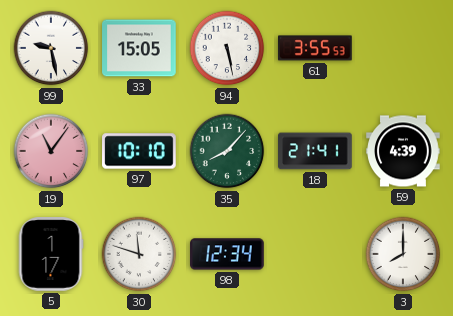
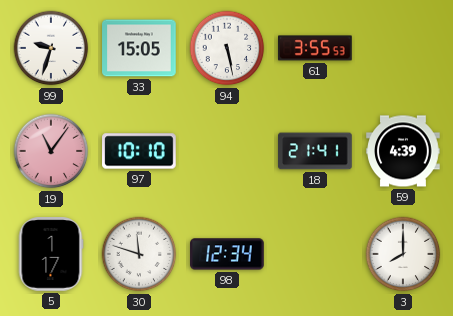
99: 9:28 -> 9:33 (51, 48)
35: 8:07 -> none (227, 151)
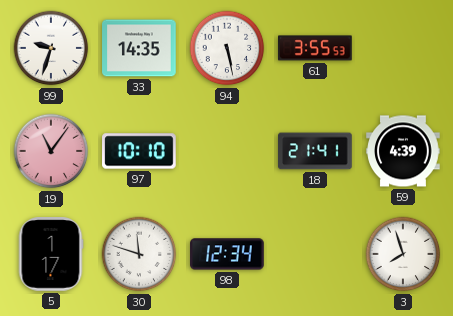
33: 15:05 -> 14:35 (139, 48)
3: 8:00 -> 7:57 (403, 254)
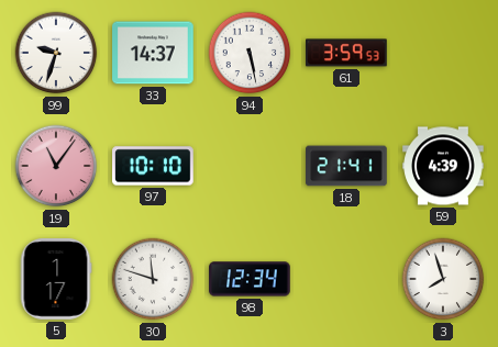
33: 14:35 -> 14:37 (153, 53)
61: 3:55 -> 3:59 (346, 53)
